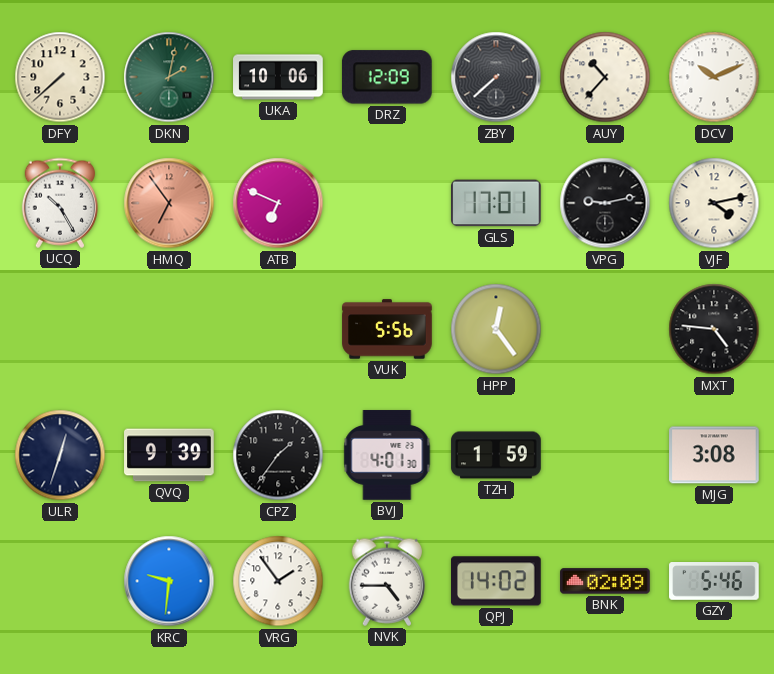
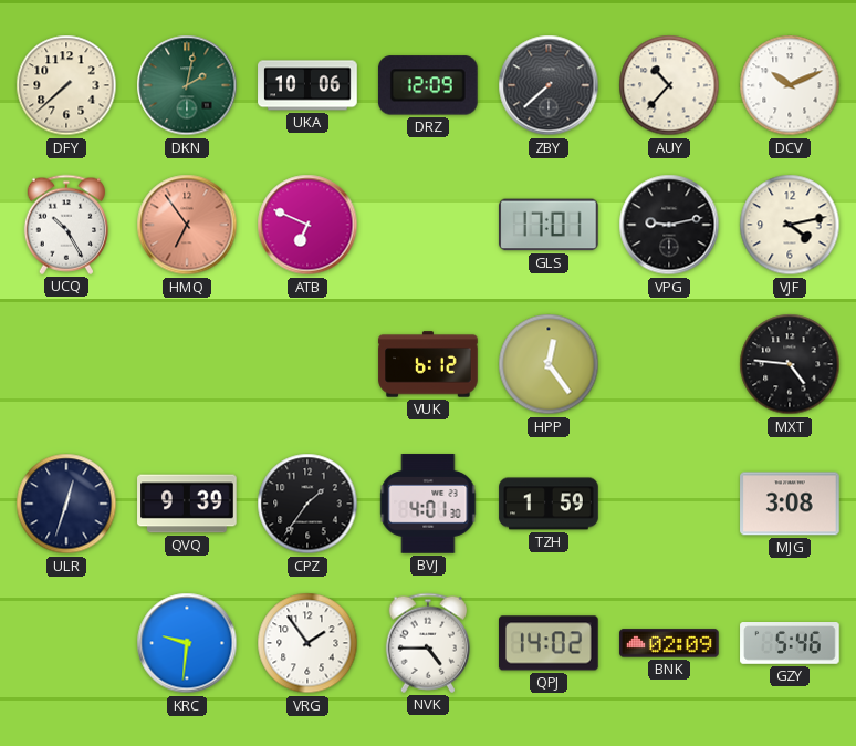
VUK: 5:56 -> 6:12 (428, 364)
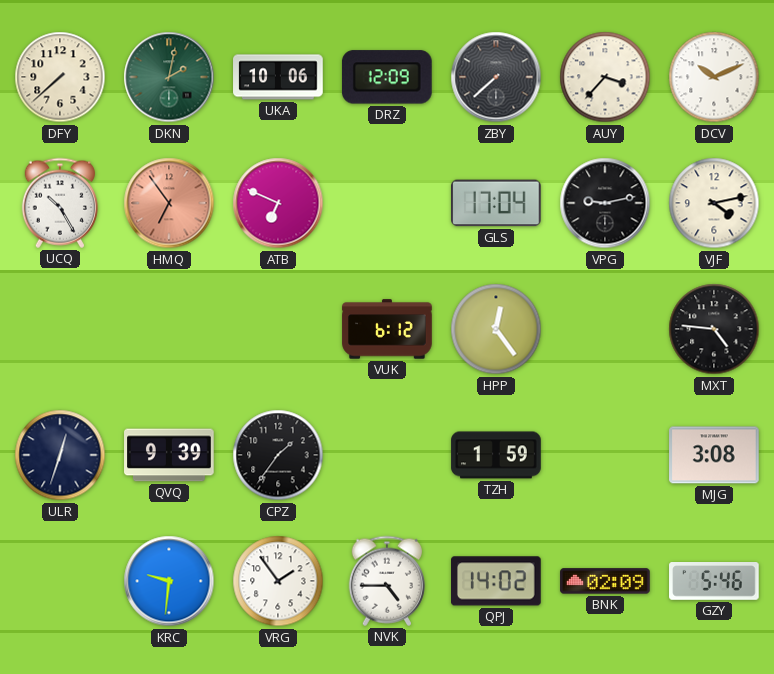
AUY: 10:37 -> 3:37 (605, 77)
GLS: 17:01 -> 17:04 (497, 203)
BVJ: 4:01 -> none (428, 504)
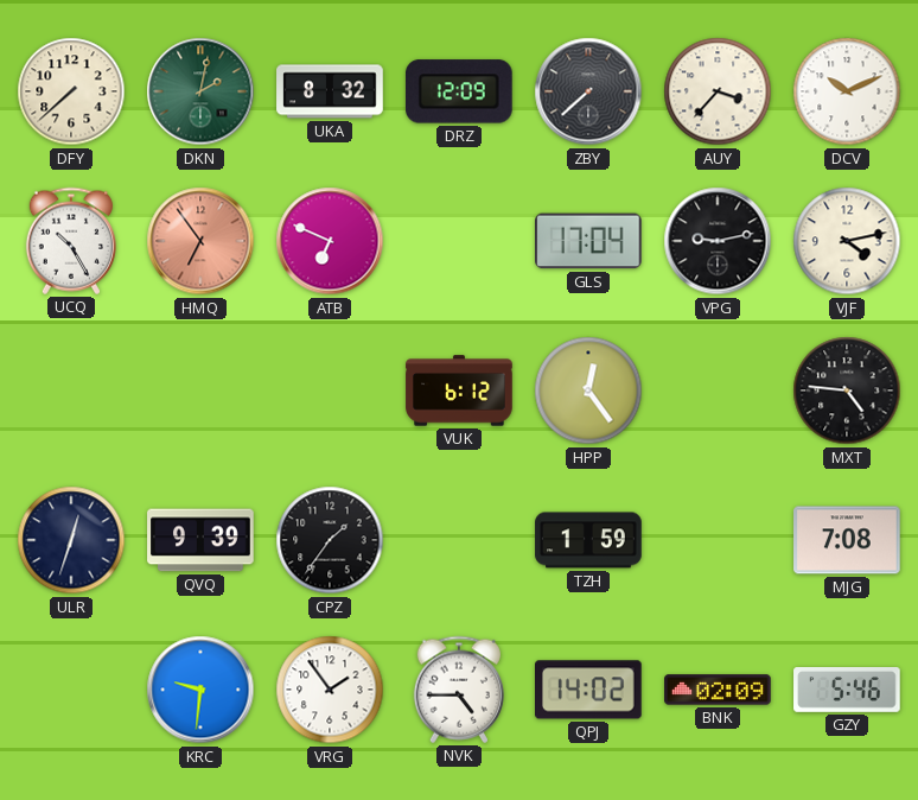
UKA: 10:06 -> 8:32 (330, 91)
MJG: 3:08 -> 7:08 (847, 540)
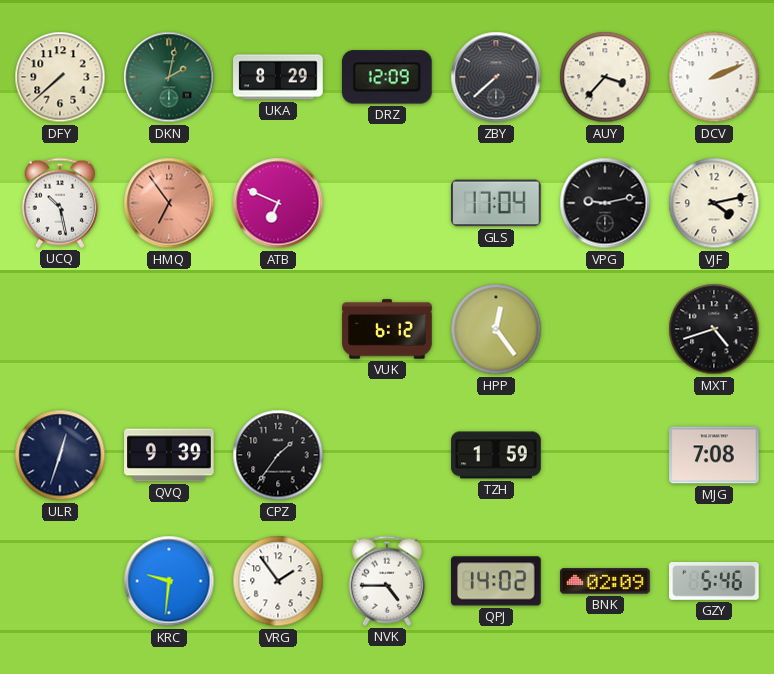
UKA: 8:32 -> 8:29 (278, 77)
DCV: 10:11 -> 2:11 (714, 77)
UCQ: 10:25 -> 10:28 (60, 203)
MXT: 4:46 -> 4:42 (714, 329)
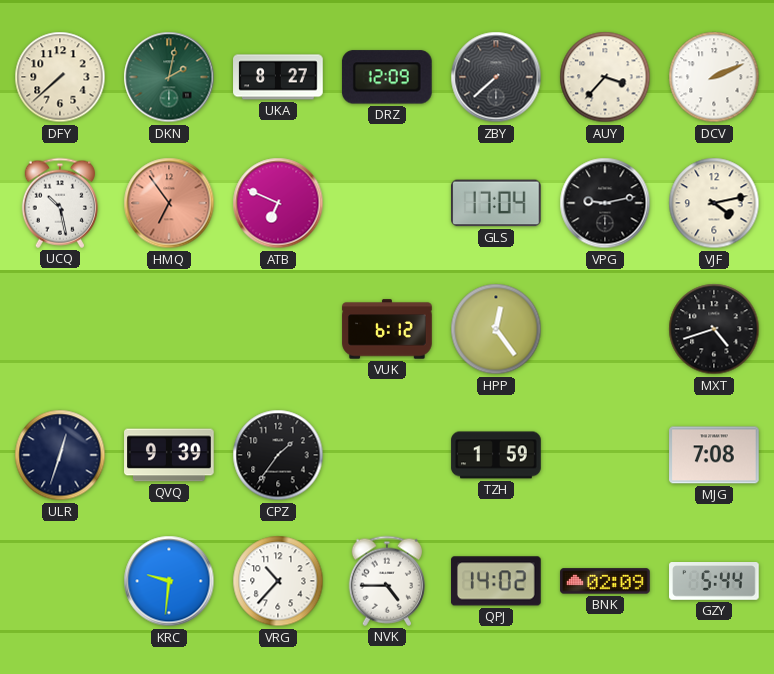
UKA: 8:29 -> 8:27 (278, 77)
VRG: 1:54 -> 10:37 (278, 581)
GZY: 5:46 -> 5:44 (714, 582)
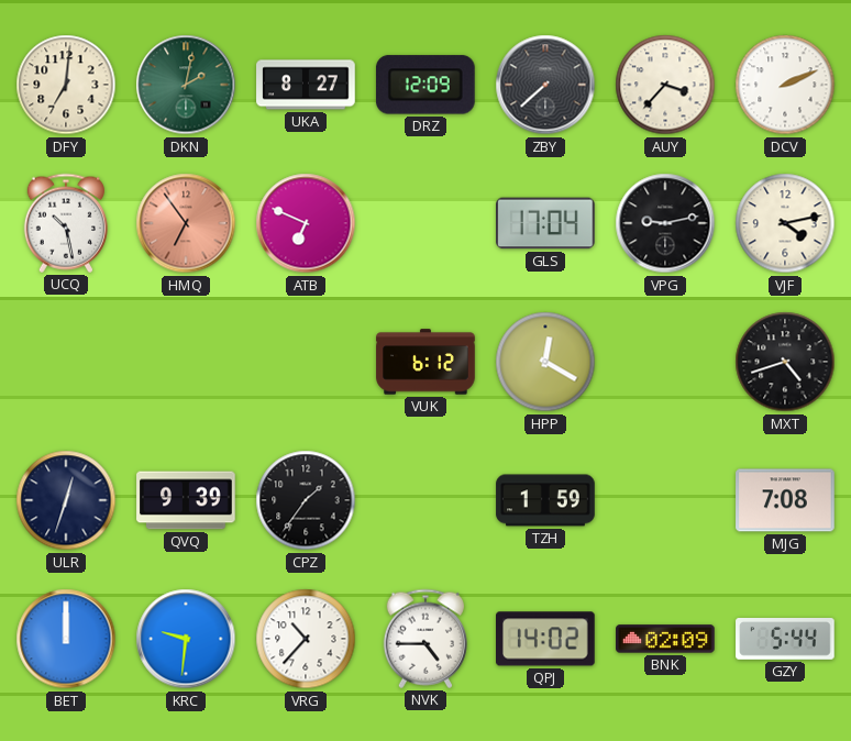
DFY: 7:38 -> 7:01 (66, 85)
HPP: 12:24 -> 12:20 (545, 362)
BET: none -> 12:00 (66, 639)
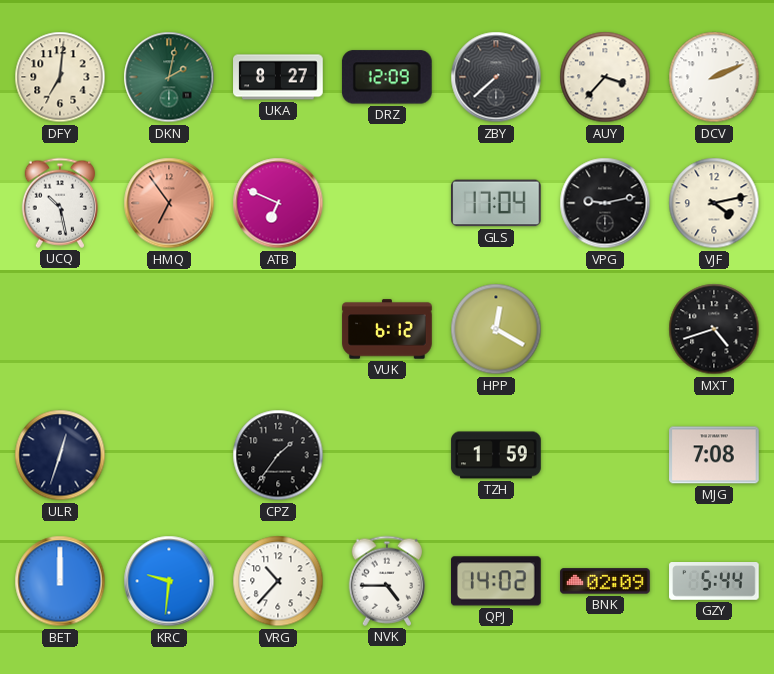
QVQ: 9:39 -> none (186, 500)
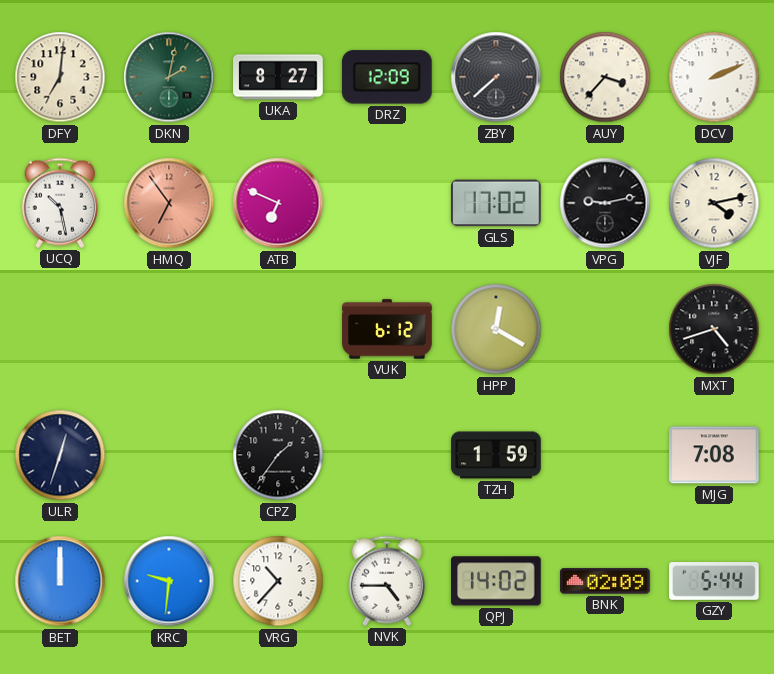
GLS: 17:04 -> 17:02 (497, 203)
